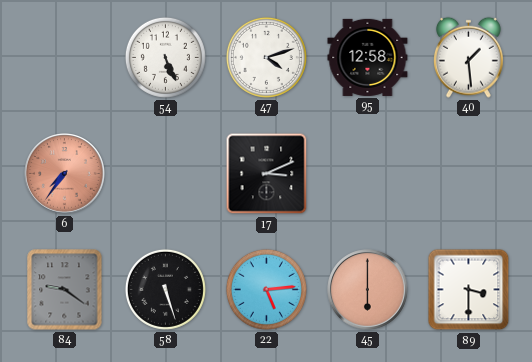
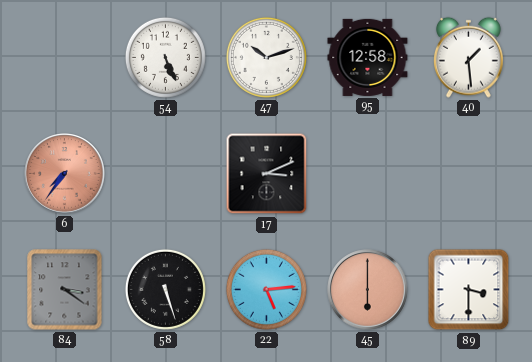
47: 4:12 -> 10:12 (266, 57)
84: 9:21 -> 3:21 (65, 290)
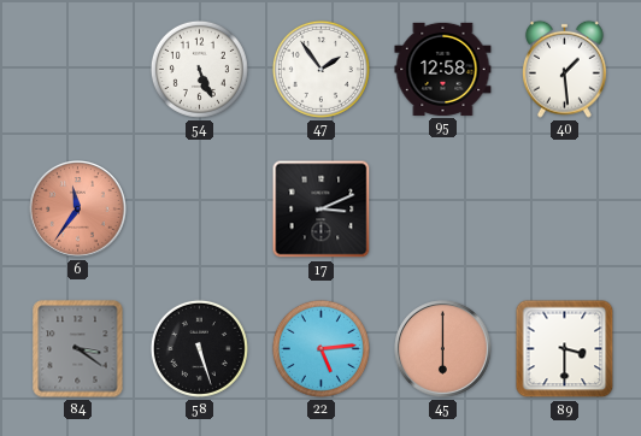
47: 10:12 -> 1:54 (320, 69)
6: 7:36 -> 11:36 (78, 210)
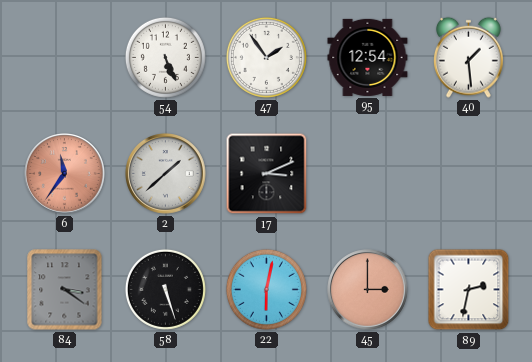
95: 12:58 -> 12:54 (368, 57)
2: none -> 1:38 (166, 174)
22: 5:14 -> 6:02 (266, 289)
45: 6:00 -> 3:00 (368, 290)
89: 3:30 -> 2:32 (469, 290)
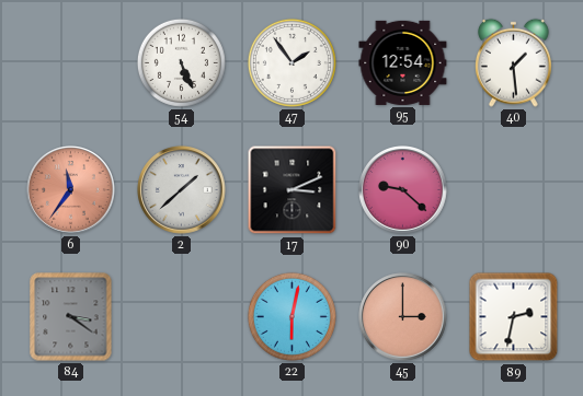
90: none -> 9:22 (403, 190)
58: 5:27 -> none (165, 289)
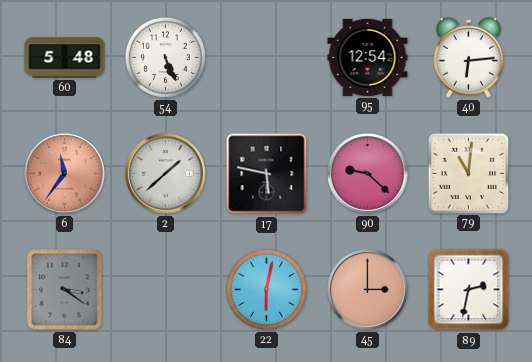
60: none -> 5:48 (65, 58)
47: 1:54 -> none (291, 62)
40: 1:29 -> 6:14 (468, 57)
17: 3:11 -> 5:47 (267, 174)
79: none -> 11:01 (468, 173)
